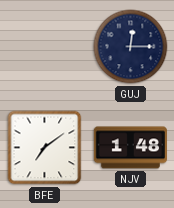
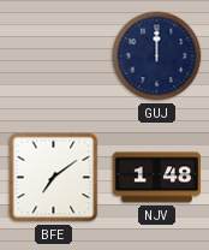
GUJ: 12:15 -> 12:00 (157, 56)
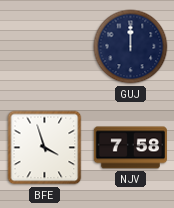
BFE: 7:09 -> 3:57 (45, 148)
NJV: 1:48 -> 7:58 (130, 148)
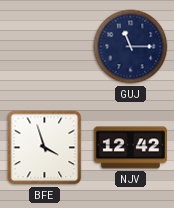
GUJ: 12:00 -> 11:15 (131, 47)
NJV: 7:58 -> 12:42 (130, 148)
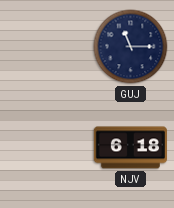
BFE: 3:57 -> none (45, 148)
NJV: 12:42 -> 6:18 (130, 148)
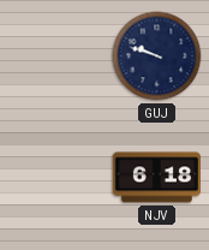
GUJ: 11:15 -> 9:48 (157, 56)
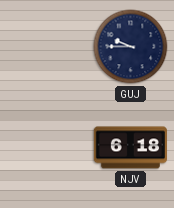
GUJ: 9:48 -> 9:45 (131, 47)
